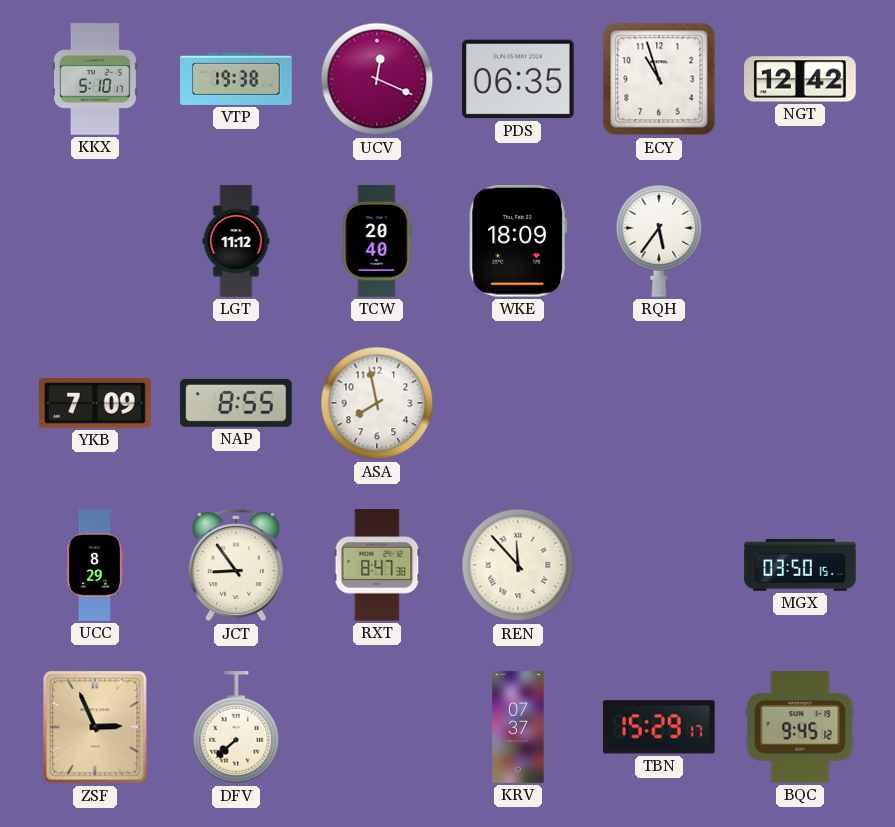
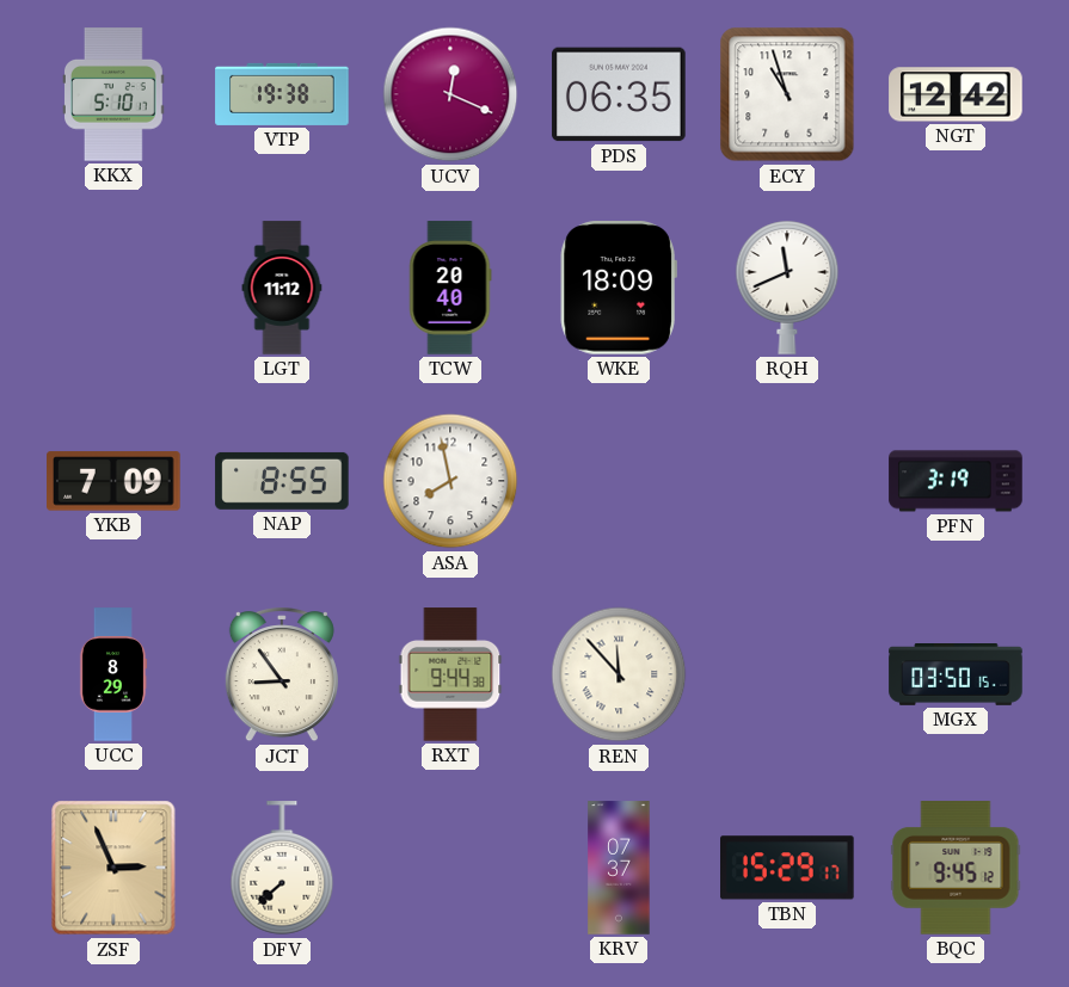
RQH: 5:36 -> 11:41 (787, 288)
PFN: none -> 3:19 (956, 481)
RXT: 8:47 -> 9:44 (450, 674)
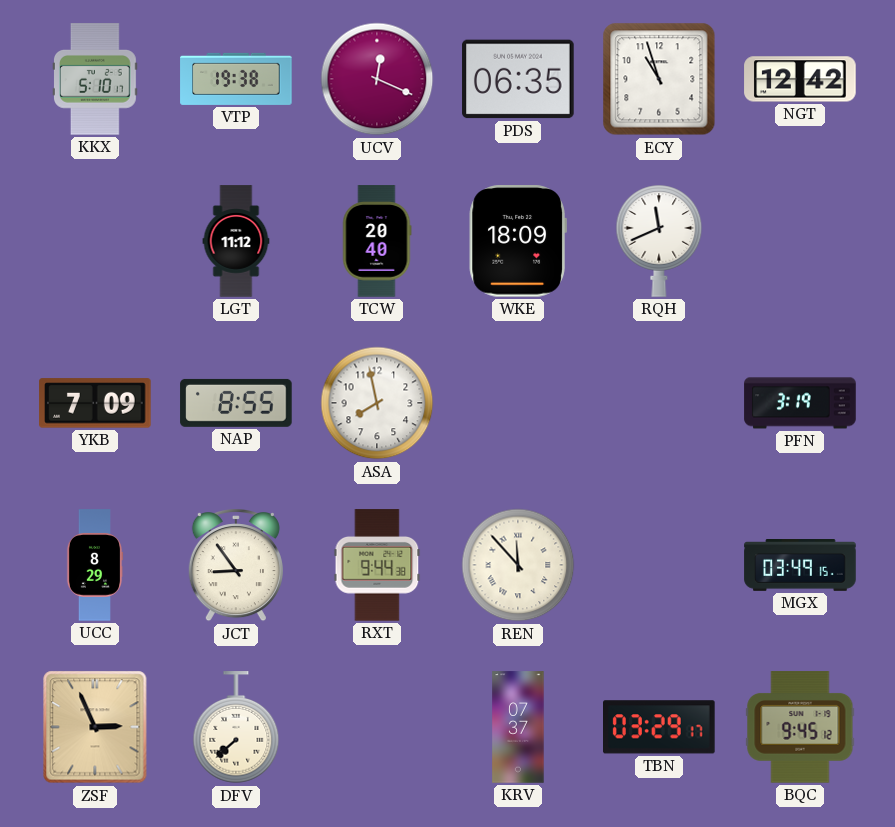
MGX: 03:50 -> 03:49 (800, 566)
TBN: 15:29 -> 03:29 (660, 727)
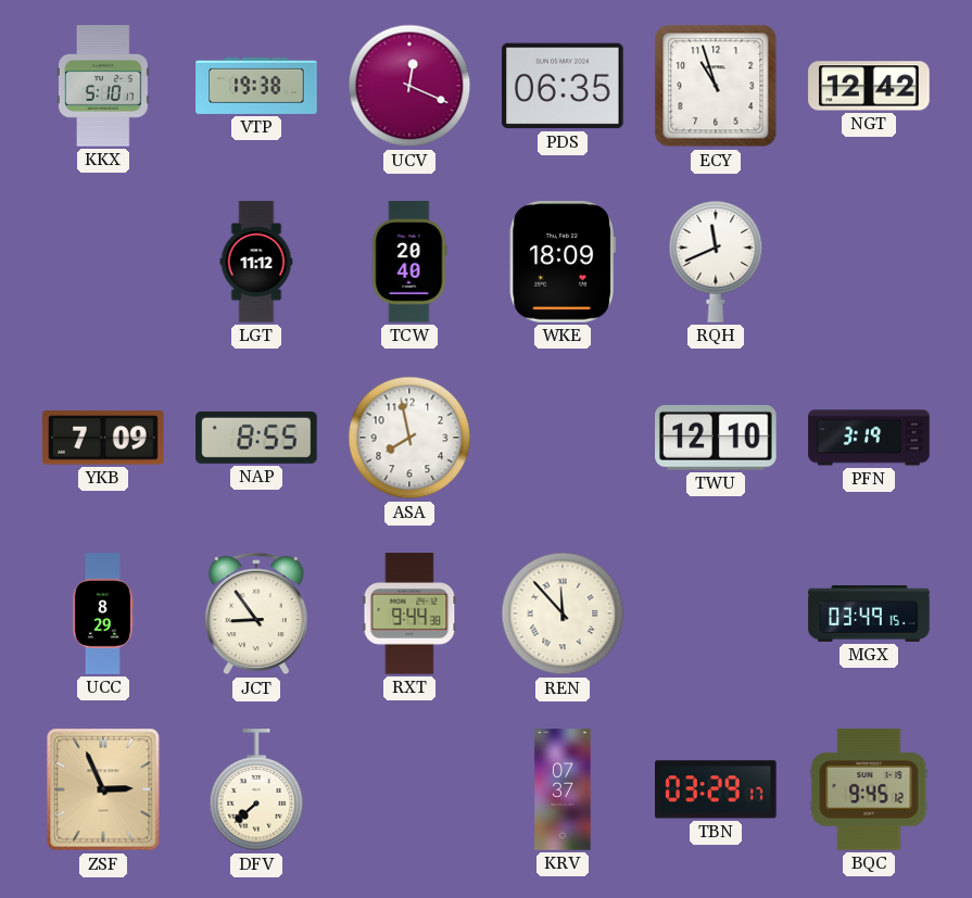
TWU: none -> 12:10 (716, 438)
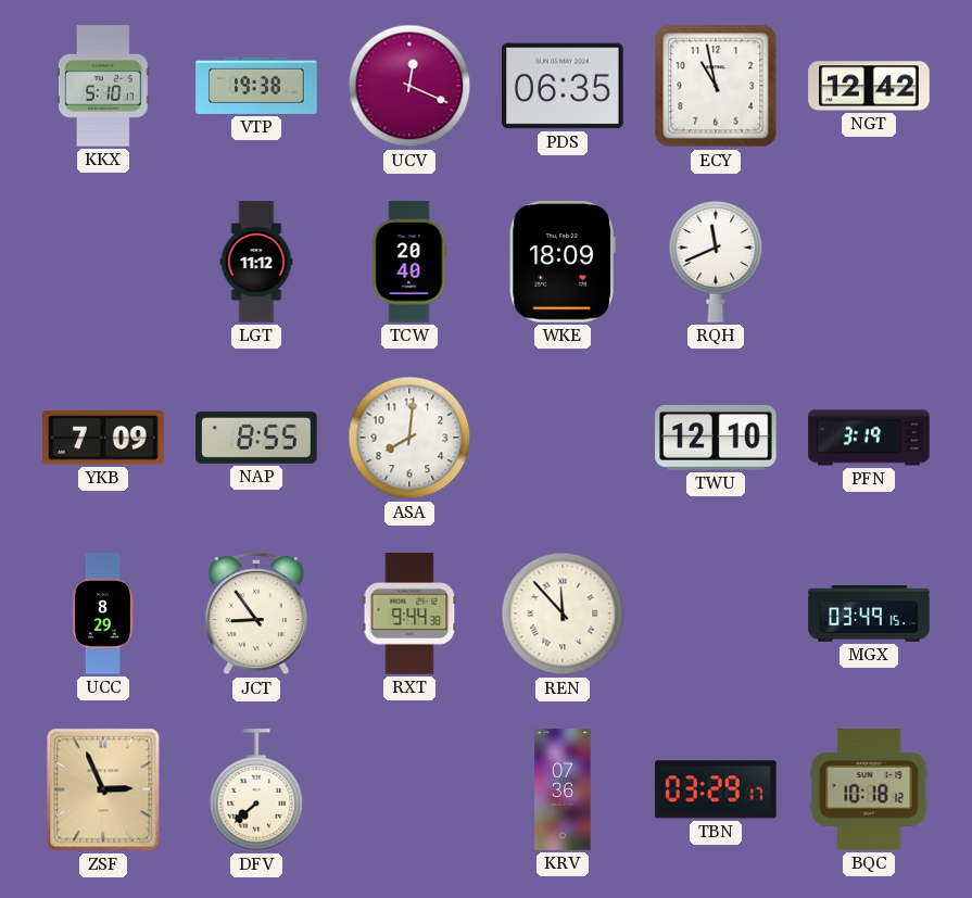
ECY: 10:57 -> 10:58 (716, 86)
ASA: 7:58 -> 8:01 (409, 438)
KRV: 07:37 -> 07:36 (563, 789)
BQC: 9:45 -> 10:18 (869, 789)
